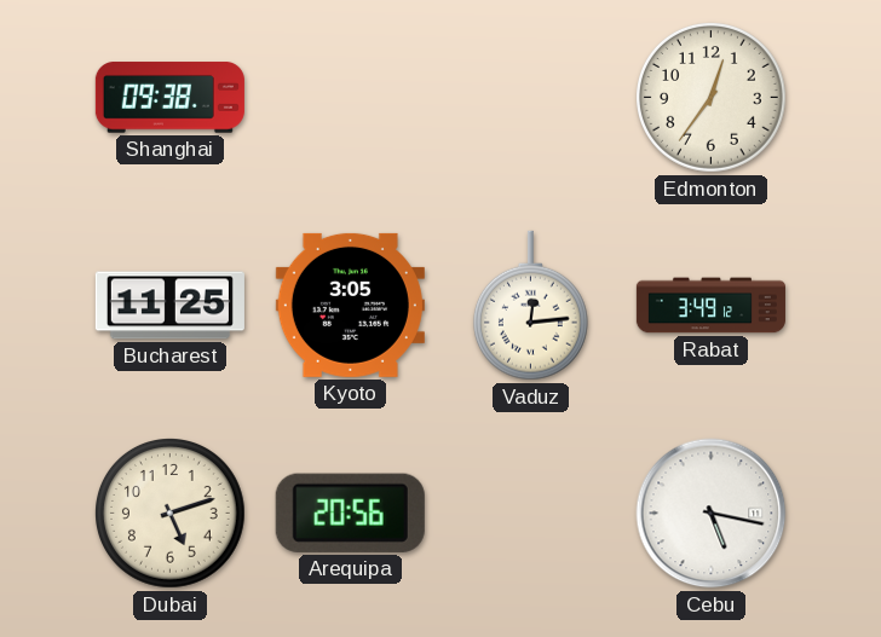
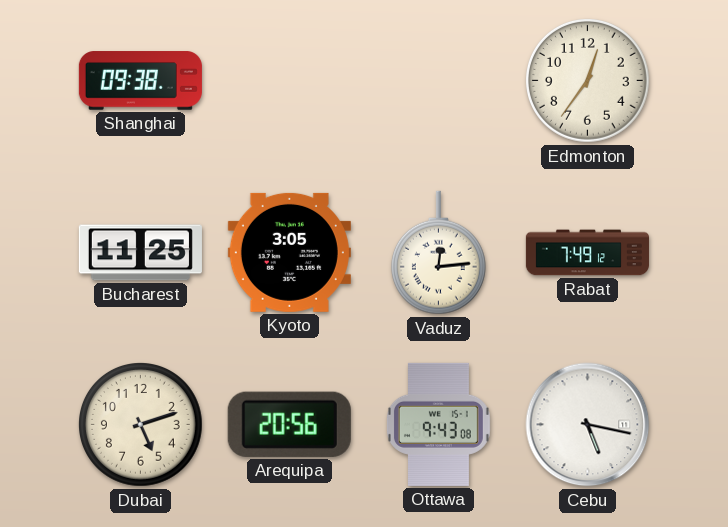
Rabat: 3:49 -> 7:49 (587, 253)
Ottawa: none -> 9:43 (438, 424)
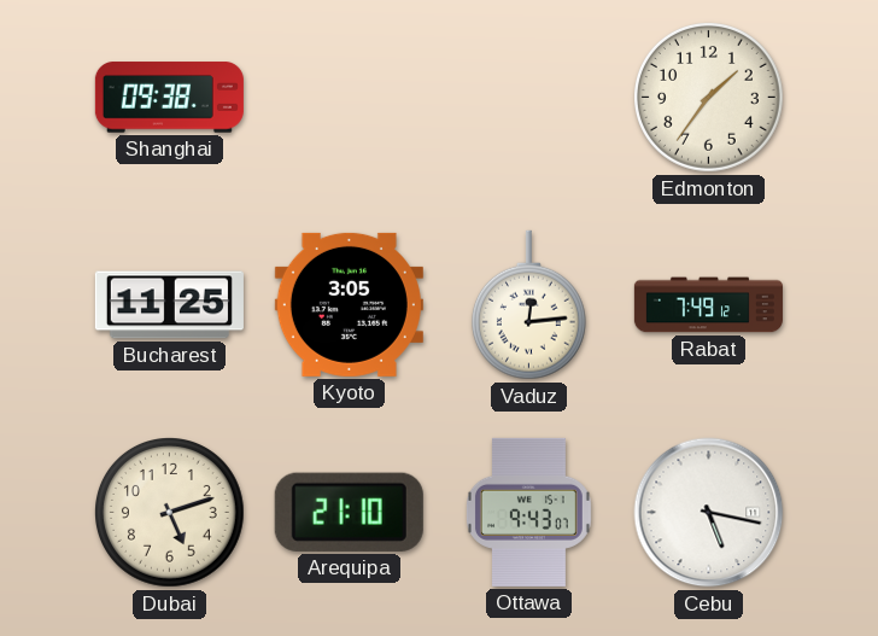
Edmonton: 12:36 -> 1:36 (709, 98)
Arequipa: 20:56 -> 21:10 (349, 512)
Ottawa: 9:43:08 -> 9:43:07 (528, 512)
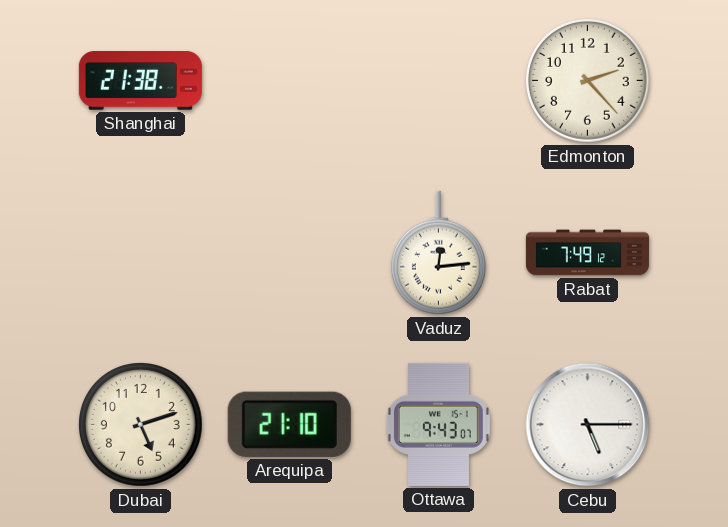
Shanghai: 09:38 -> 21:38 (140, 81)
Edmonton: 1:36 -> 2:23 (588, 81)
Bucharest: 11:25 -> none (169, 305)
Kyoto: 3:05 -> none (349, 304)
Cebu: 5:17 -> 5:15 (588, 425)
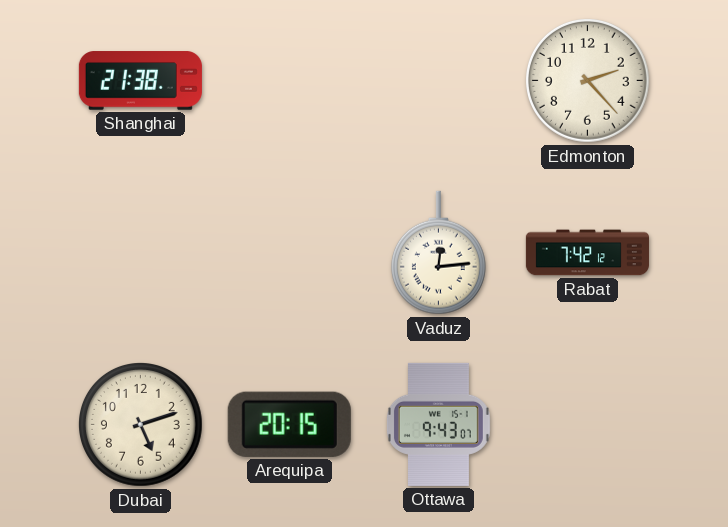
Rabat: 7:49 -> 7:42 (587, 253)
Arequipa: 21:10 -> 20:15 (289, 424)
Cebu: 5:15 -> none (588, 425)
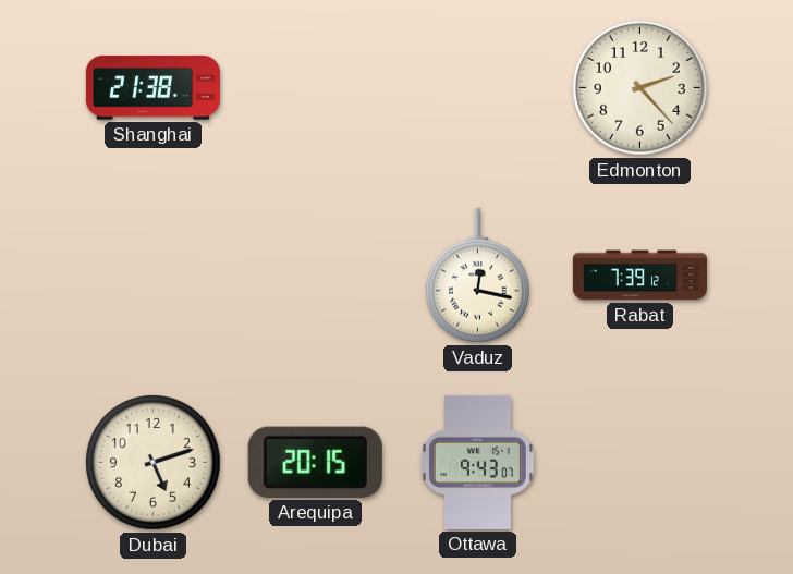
Vaduz: 12:14 -> 12:17 (477, 276)
Rabat: 7:42 -> 7:39 (639, 276)
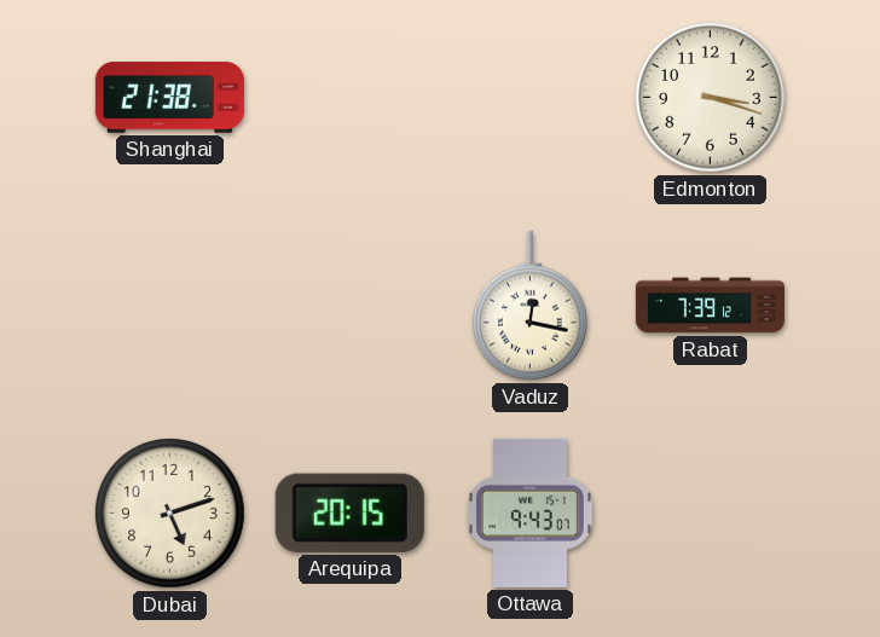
Edmonton: 2:23 -> 3:18 (711, 98)
